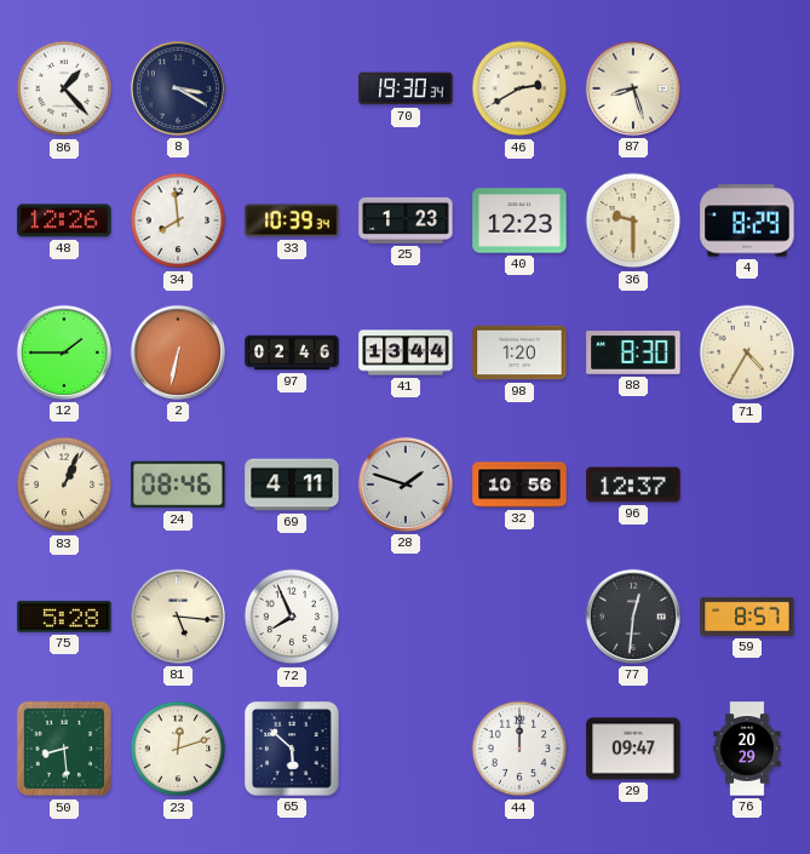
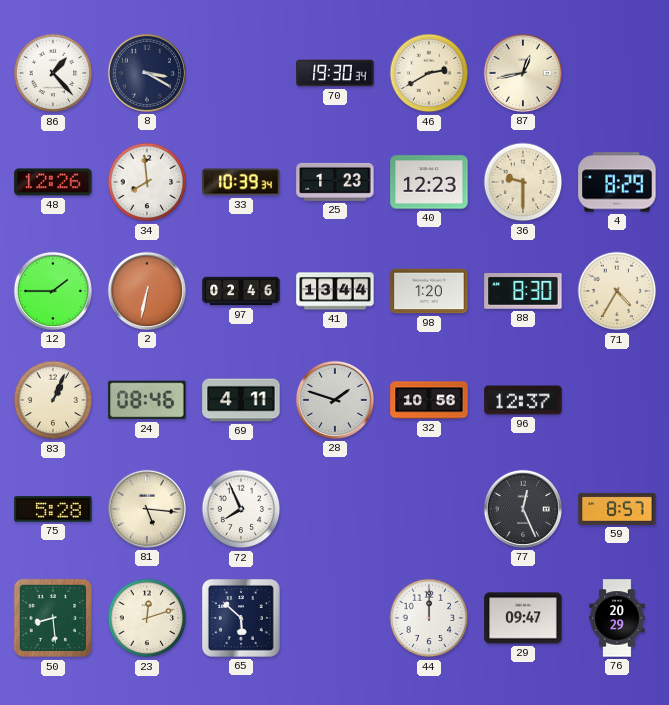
87: 8:27 -> 12:43 (523, 73)
77: 12:31 -> 12:26 (523, 509)
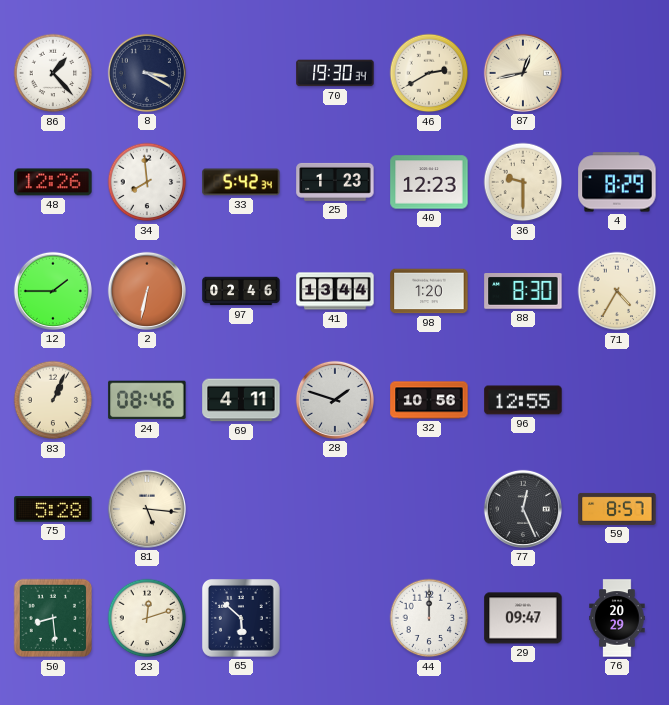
33: 10:39 -> 5:42 (241, 182)
96: 12:37 -> 12:55 (523, 400)
72: 7:56 -> none (241, 509)
